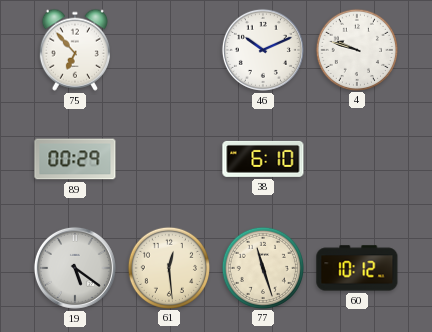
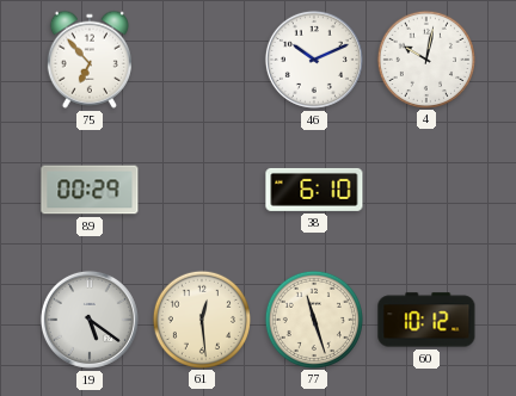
4: 9:48 -> 10:02 (425, 58)
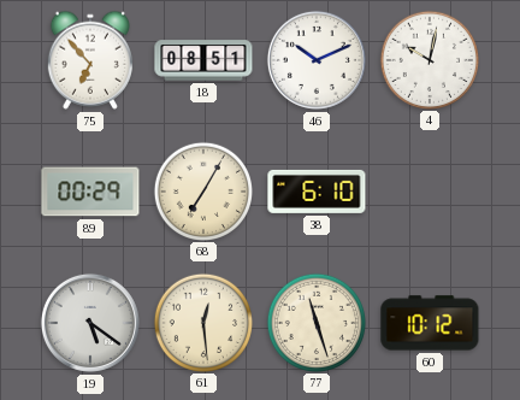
18: none -> 08:51 (203, 60)
68: none -> 7:05 (202, 190)
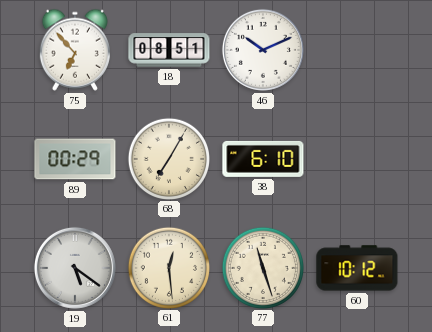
4: 10:02 -> none (429, 59)
